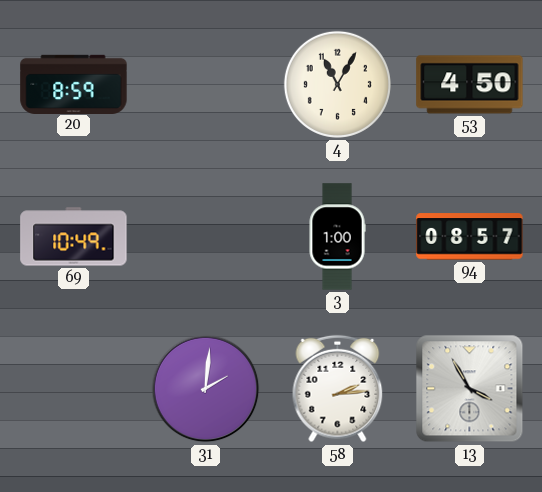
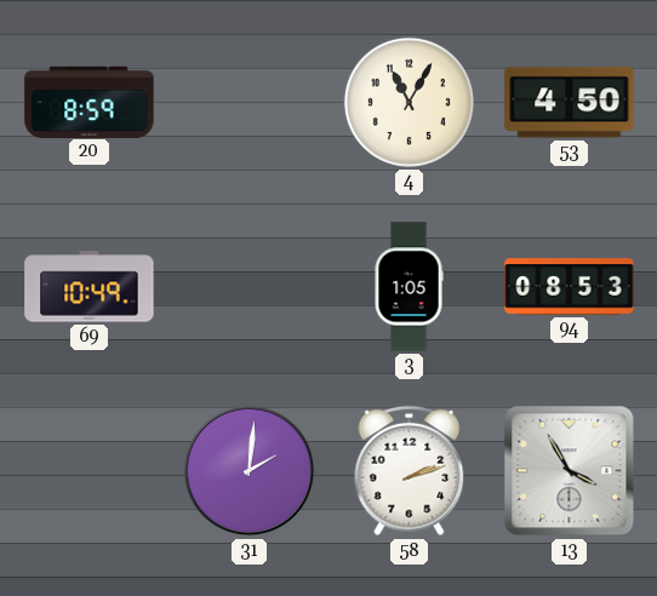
3: 1:00 -> 1:05 (409, 287)
94: 08:57 -> 08:53 (570, 287)
58: 2:14 -> 2:12 (410, 471)
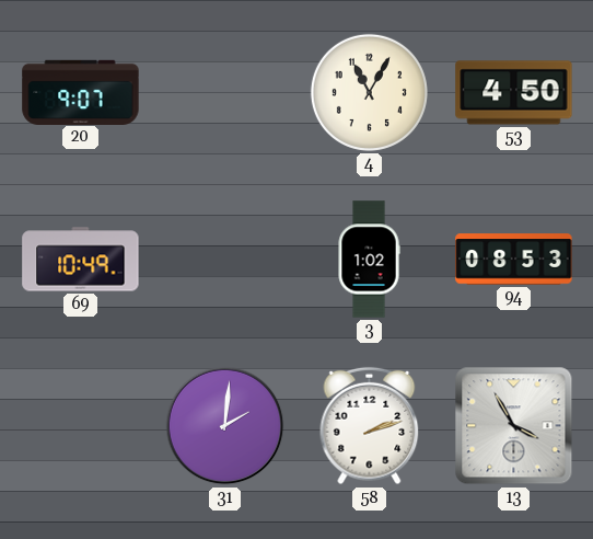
20: 8:59 -> 9:07 (81, 92)
3: 1:05 -> 1:02 (369, 260)
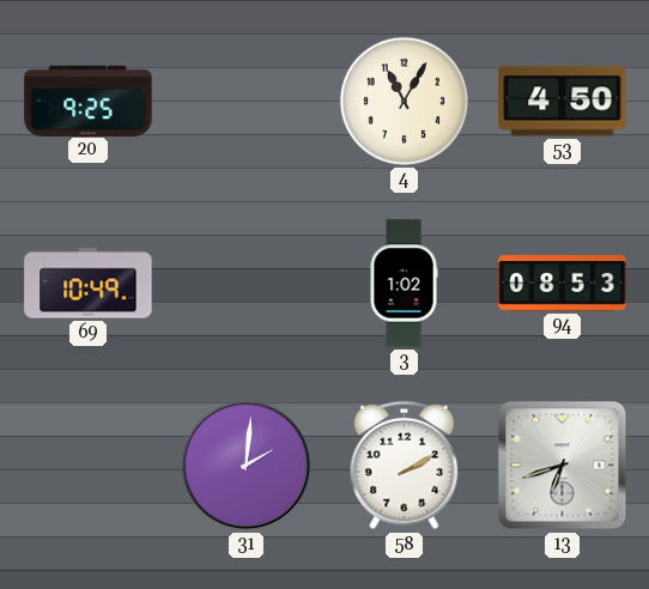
20: 9:07 -> 9:25 (89, 101)
58: 2:12 -> 2:10 (405, 466)
13: 3:55 -> 6:42 (563, 466)
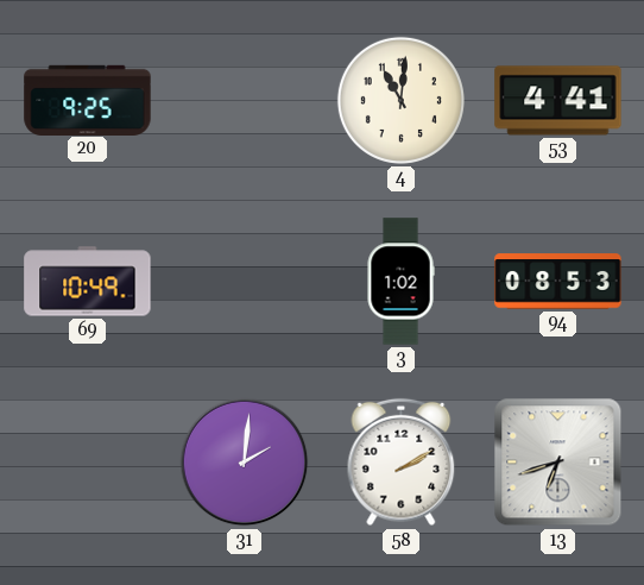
4: 11:05 -> 11:01 (400, 100)
53: 4:50 -> 4:41 (558, 101)
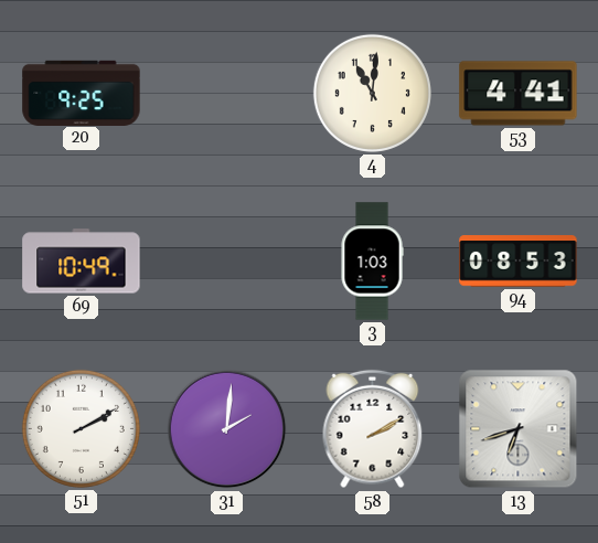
3: 1:02 -> 1:03 (372, 262)
51: none -> 2:10 (81, 428)
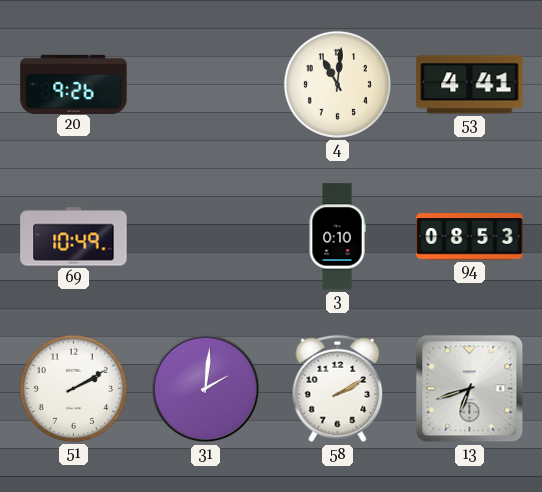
20: 9:25 -> 9:26 (74, 84)
3: 1:03 -> 0:10 (337, 237)
